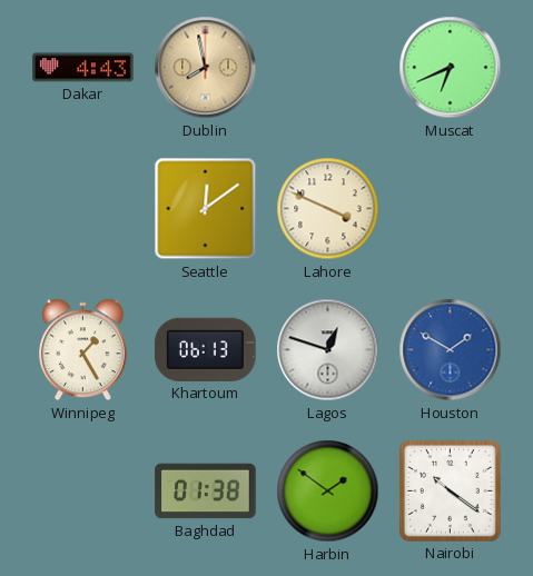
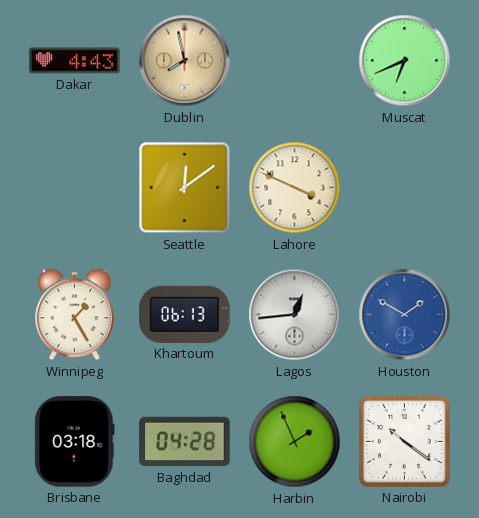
Lagos: 12:48 -> 12:44 (295, 315)
Brisbane: none -> 03:18 (75, 442)
Baghdad: 01:38 -> 04:28 (185, 442)
Harbin: 1:51 -> 1:56 (295, 442)
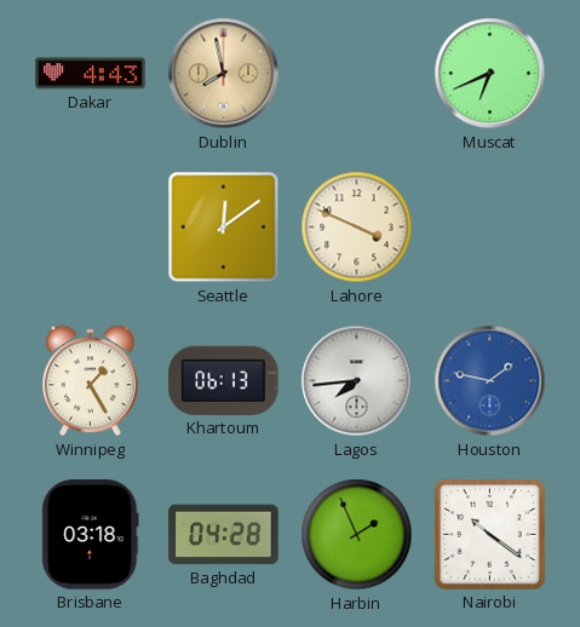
Lagos: 12:44 -> 7:44 (357, 381)
Houston: 1:50 -> 1:47 (490, 381)
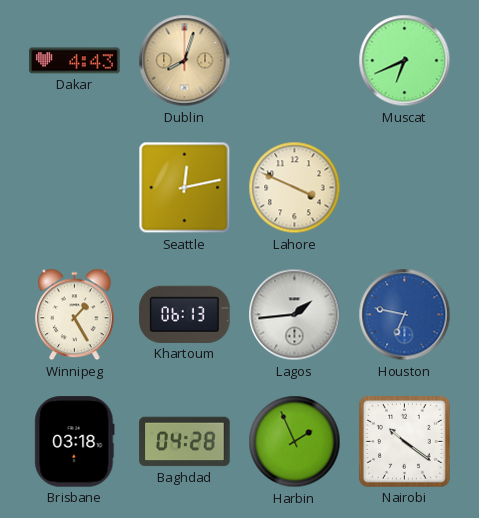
Dublin: 7:58 -> 8:03 (185, 61)
Seattle: 12:09 -> 12:13 (185, 188)
Lagos: 7:44 -> 1:44 (295, 315)
Houston: 1:47 -> 6:47 (405, 315)
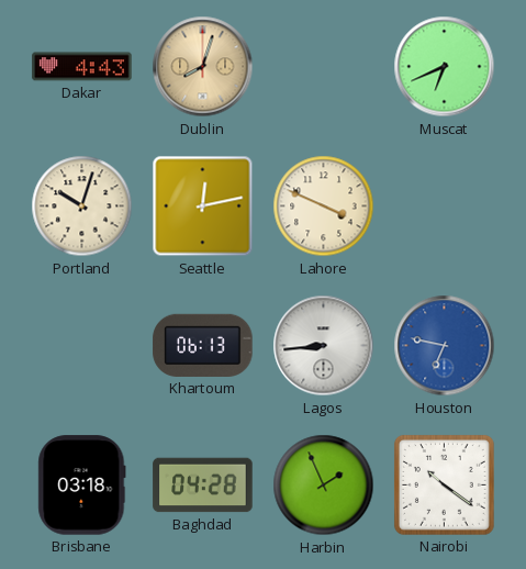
Portland: none -> 10:03 (82, 207)
Winnipeg: 1:25 -> none (75, 315)
Lagos: 1:44 -> 8:44 (324, 346)
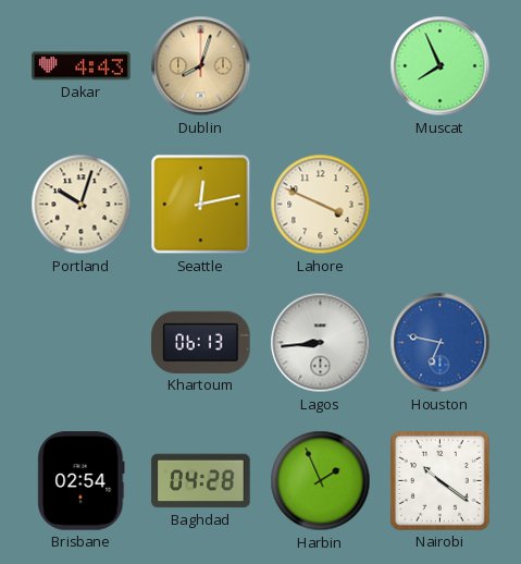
Muscat: 6:41 -> 7:56 (441, 66)
Brisbane: 03:18 -> 02:54 (82, 481)
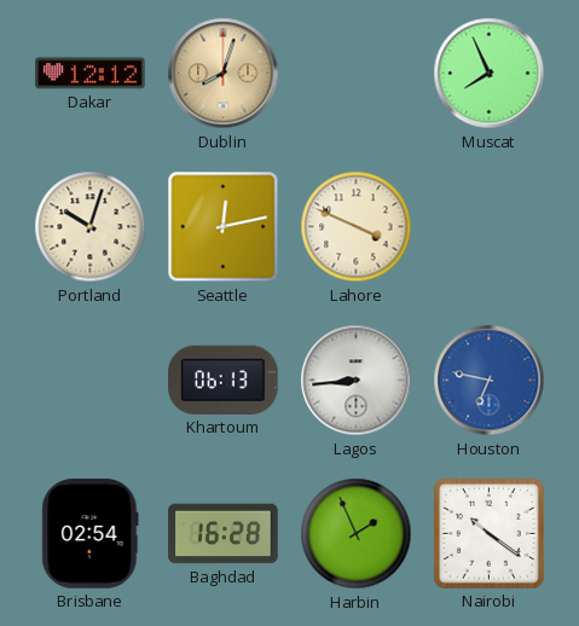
Dakar: 4:43 -> 12:12 (91, 74)
Baghdad: 04:28 -> 16:28 (224, 534)
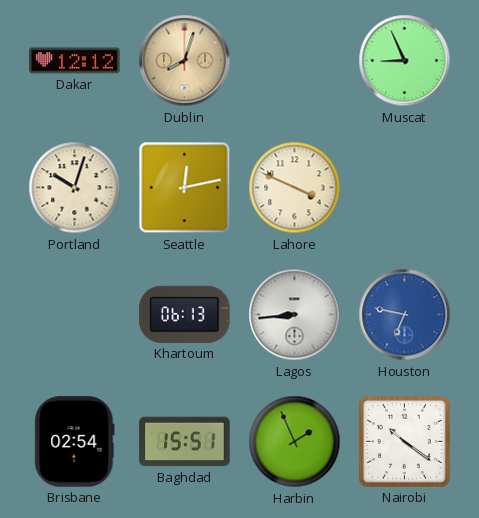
Muscat: 7:56 -> 8:56 (405, 61)
Baghdad: 16:28 -> 15:51 (185, 442)
